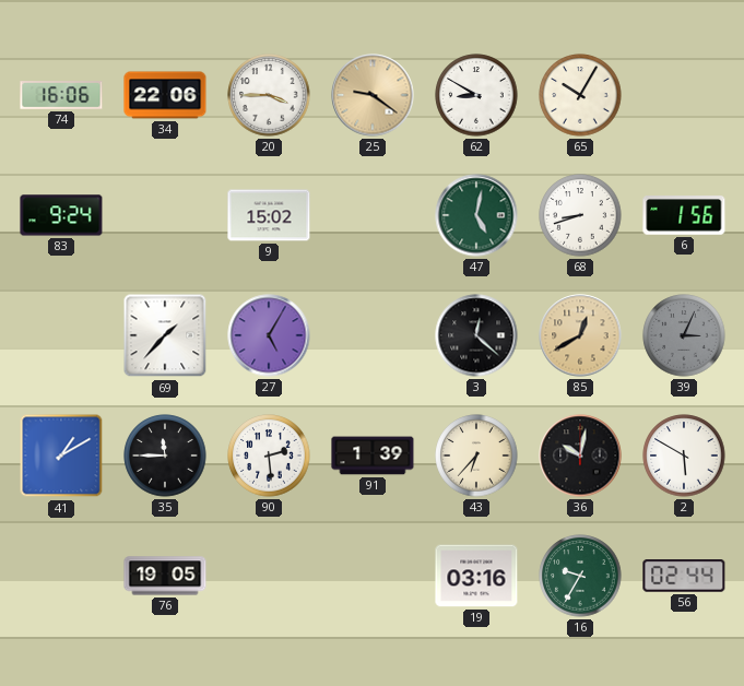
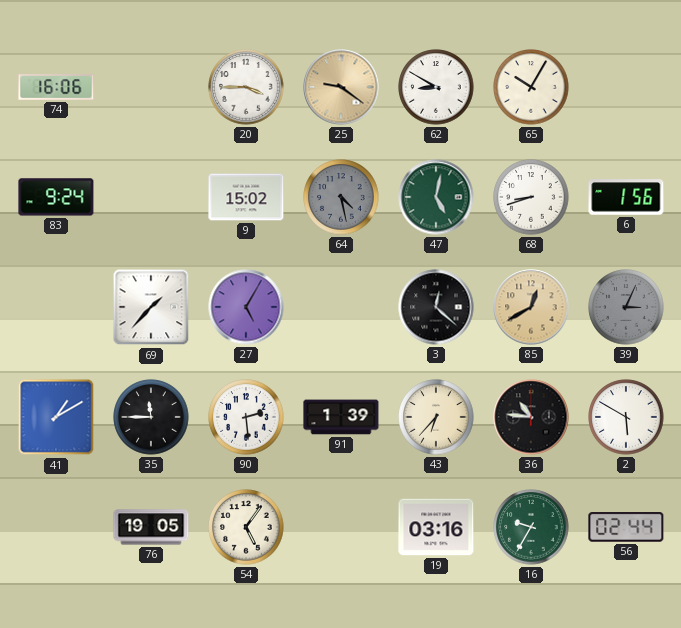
34: 22:06 -> none (165, 95)
64: none -> 4:28 (341, 197)
36: 10:02 -> 10:46 (531, 417)
54: none -> 5:06 (246, 527)
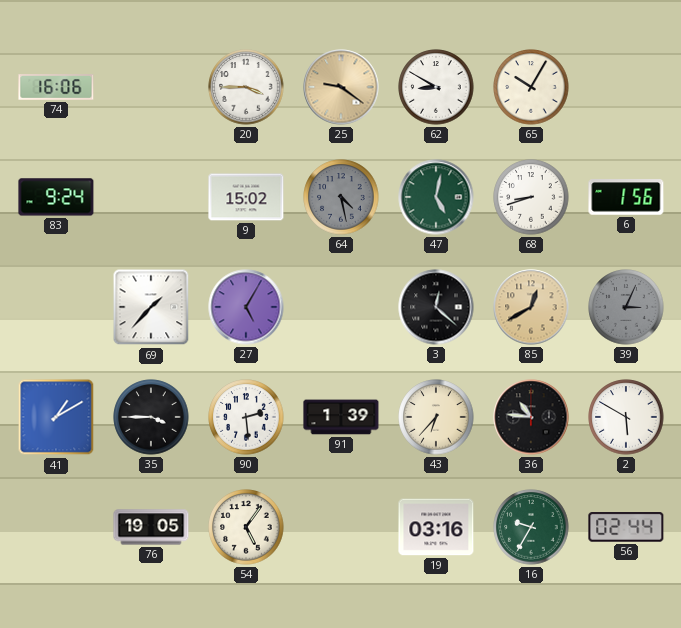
35: 11:45 -> 3:45 (151, 417)
